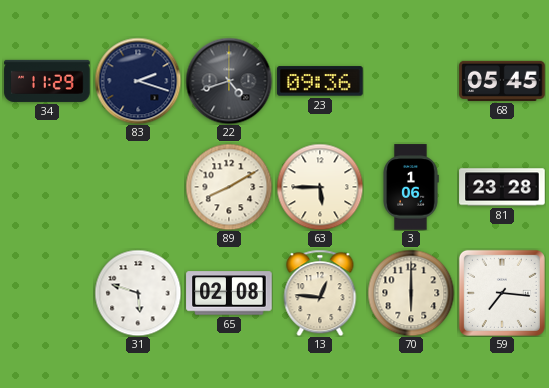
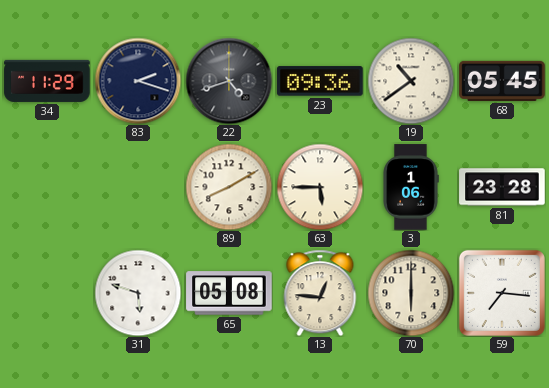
19: none -> 10:39 (411, 81)
65: 02:08 -> 05:08 (229, 293)
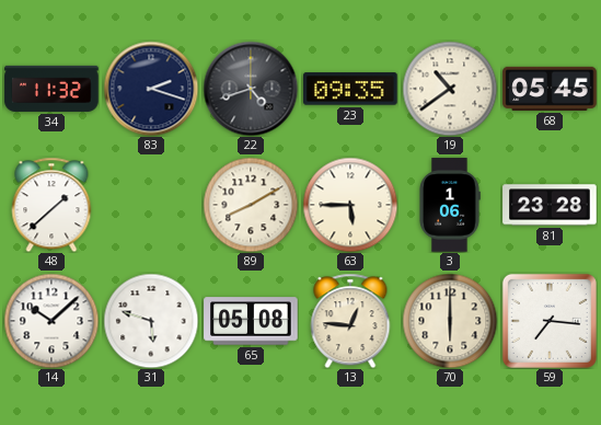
34: 11:29 -> 11:32 (51, 89)
23: 09:36 -> 09:35 (350, 89)
48: none -> 1:38 (51, 205)
14: none -> 10:08 (51, 321)
